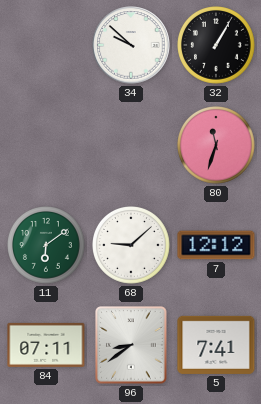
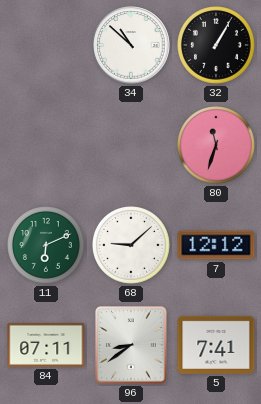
34: 9:52 -> 10:52 (131, 45)
11: 6:09 -> 6:11 (47, 246)
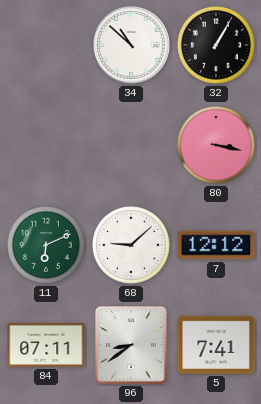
80: 11:33 -> 3:17 (217, 146)
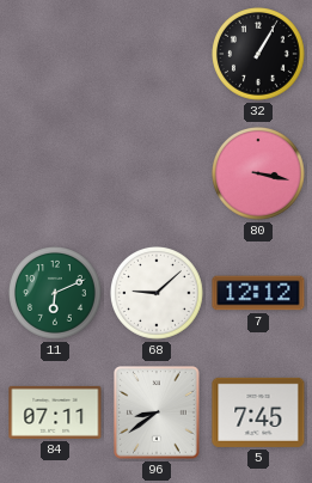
34: 10:52 -> none (131, 45)
5: 7:41 -> 7:45 (258, 412)
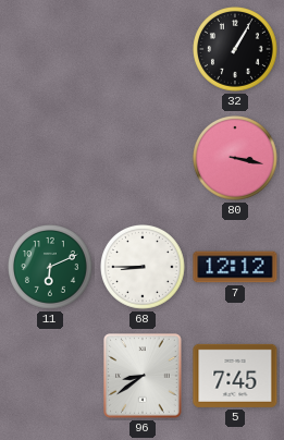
68: 9:08 -> 8:45 (144, 268)
84: 07:11 -> none (55, 412)
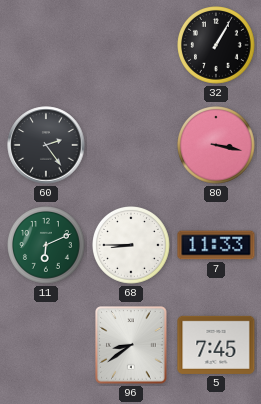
60: none -> 2:24 (46, 145)
7: 12:12 -> 11:33 (216, 245)
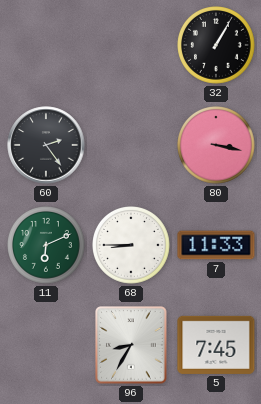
96: 8:39 -> 8:35 (131, 345)
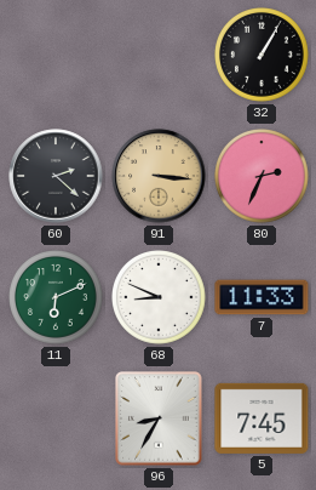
60: 2:24 -> 2:22 (56, 176)
91: none -> 3:16 (159, 176)
80: 3:17 -> 2:34 (263, 177)
68: 8:45 -> 8:49 (160, 298)
